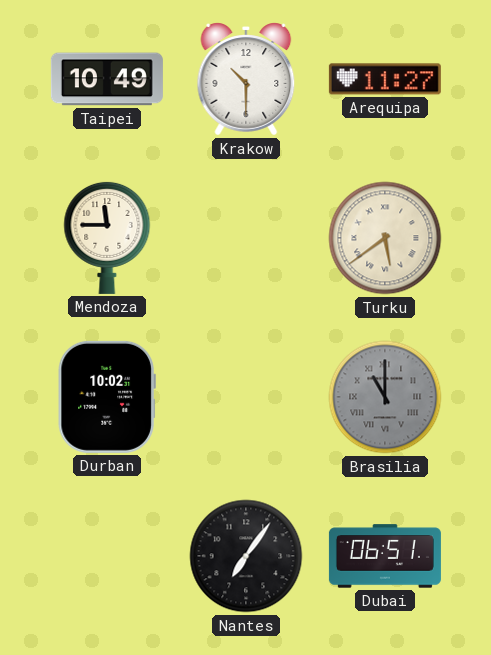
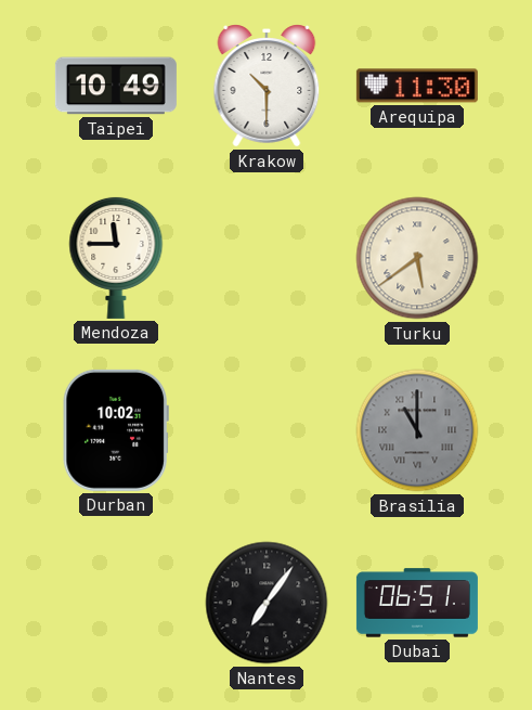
Arequipa: 11:27 -> 11:30 (417, 86)
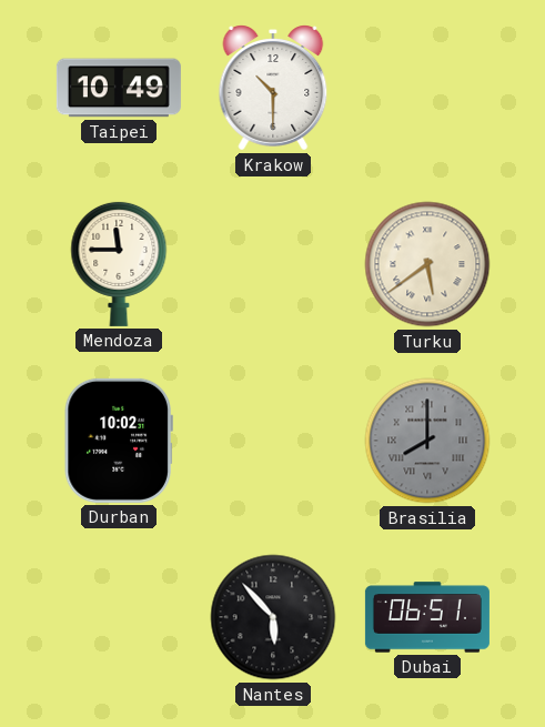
Arequipa: 11:30 -> none (417, 86)
Brasilia: 11:00 -> 8:00 (427, 441)
Nantes: 7:06 -> 5:53 (273, 617)
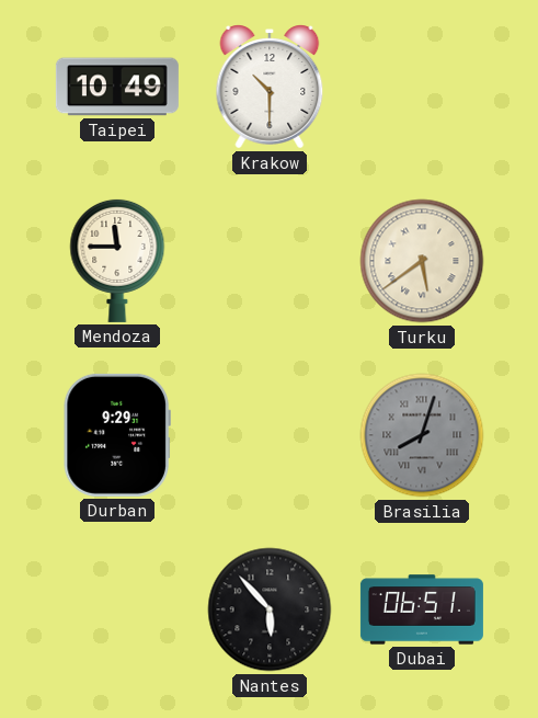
Durban: 10:02 -> 9:29 (117, 435)
Brasilia: 8:00 -> 8:03 (422, 435)
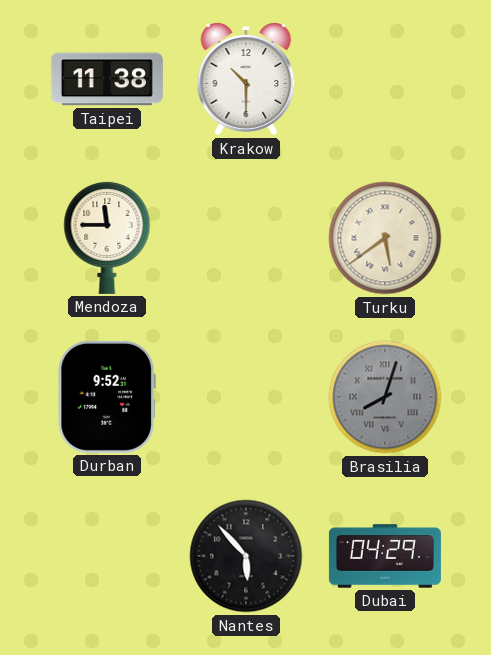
Taipei: 10:49 -> 11:38 (107, 79)
Durban: 9:29 -> 9:52 (107, 397)
Dubai: 06:51 -> 04:29 (385, 556)
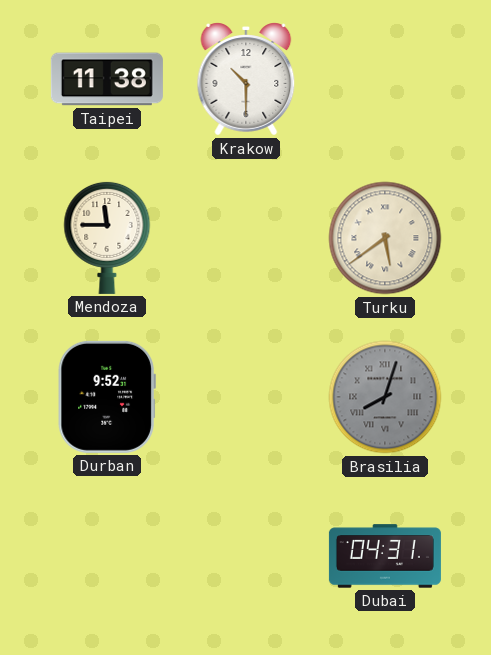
Nantes: 5:53 -> none (246, 556)
Dubai: 04:29 -> 04:31 (385, 556)
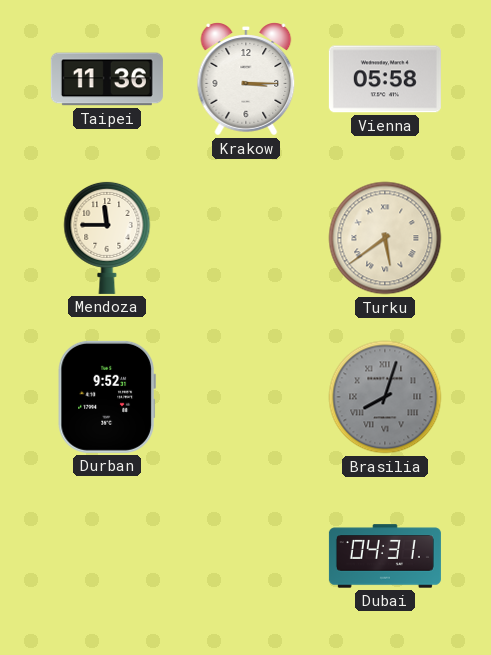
Taipei: 11:38 -> 11:36 (107, 79)
Krakow: 10:30 -> 3:15 (246, 79)
Vienna: none -> 05:58 (385, 79)
